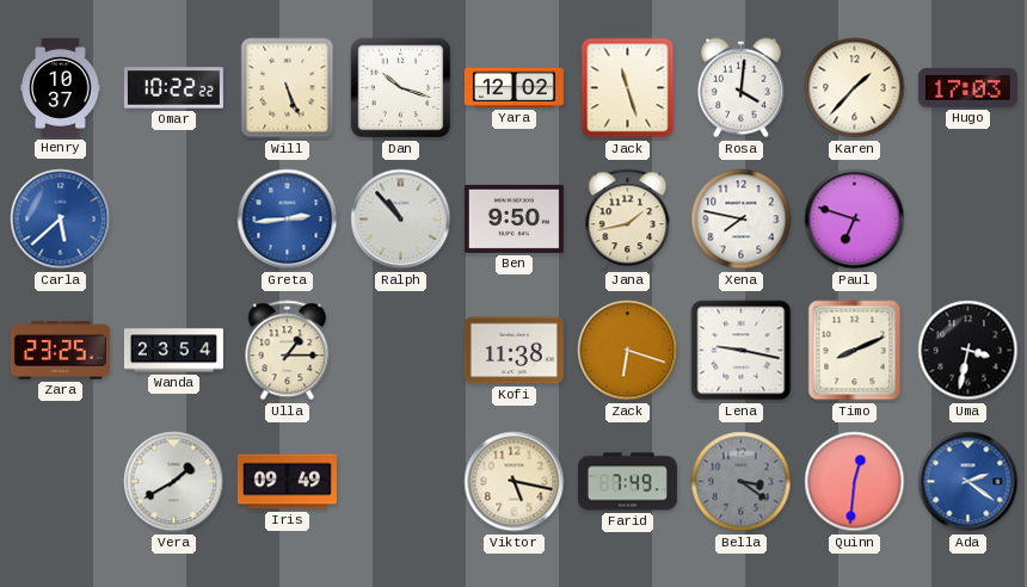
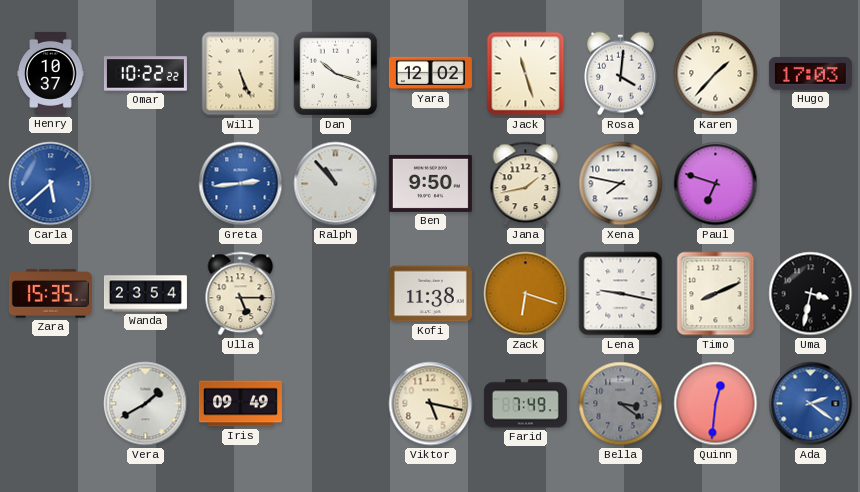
Zara: 23:25 -> 15:35 (50, 294)
Ulla: 1:15 -> 5:15 (241, 294)
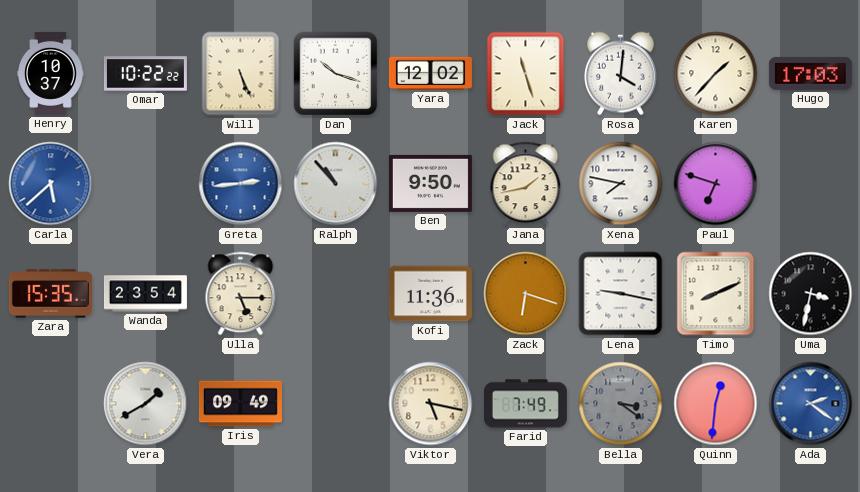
Kofi: 11:38 -> 11:36 (430, 294)
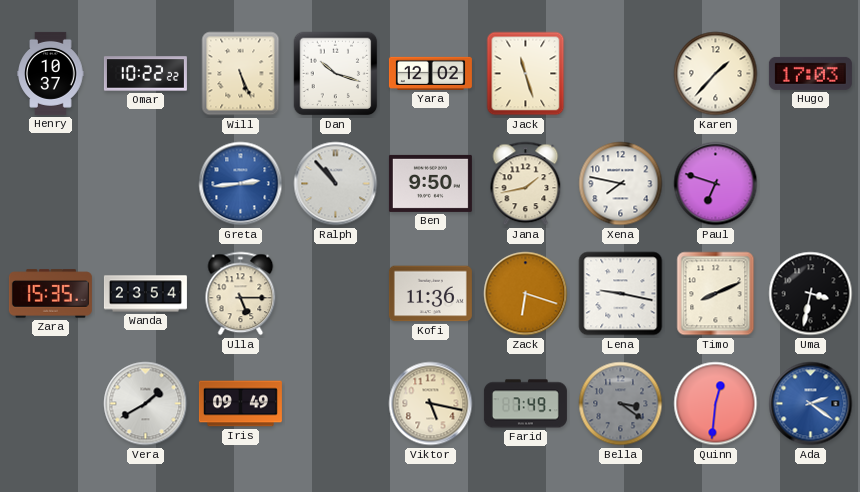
Rosa: 4:01 -> none (621, 74)
Carla: 5:38 -> none (51, 184)
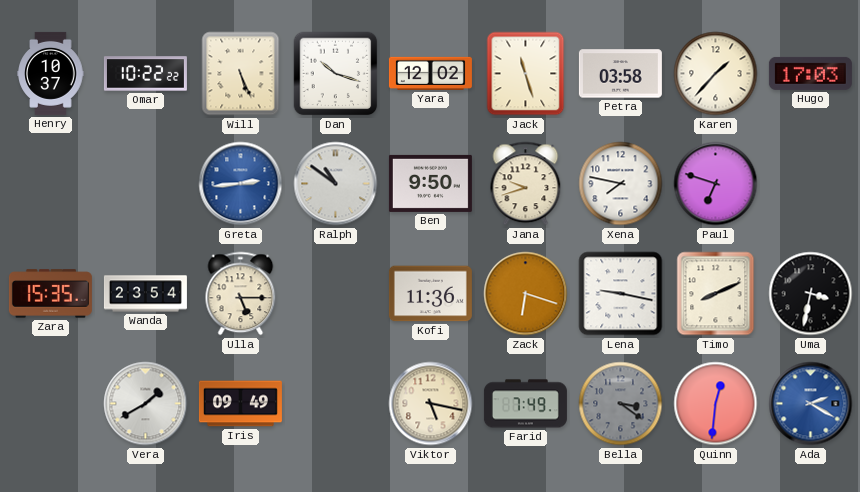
Petra: none -> 03:58 (620, 74)
Ralph: 10:53 -> 10:51 (336, 184)
Jana: 1:43 -> 9:42 (526, 184)
Ada: 2:21 -> 2:20 (811, 404)
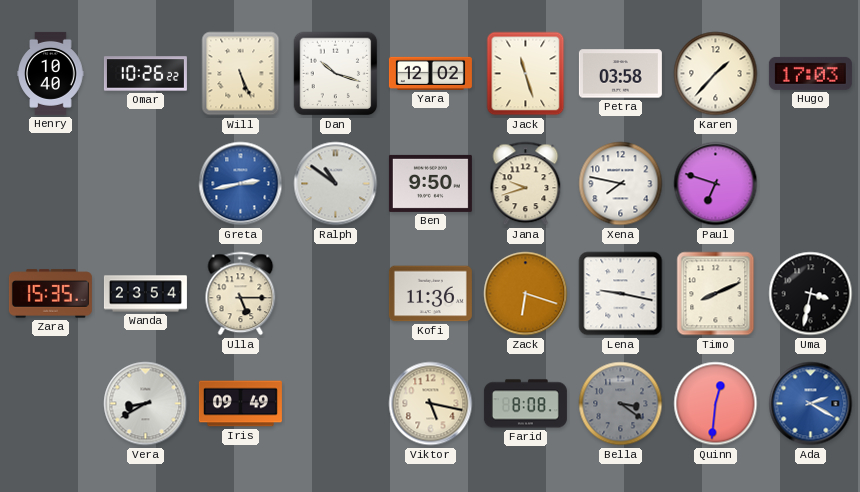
Henry: 10:37 -> 10:40 (51, 73)
Omar: 10:22 -> 10:26 (145, 74)
Greta: 2:44 -> 2:43 (241, 184)
Vera: 1:40 -> 8:40 (146, 404)
Farid: 7:49 -> 8:08 (525, 404)
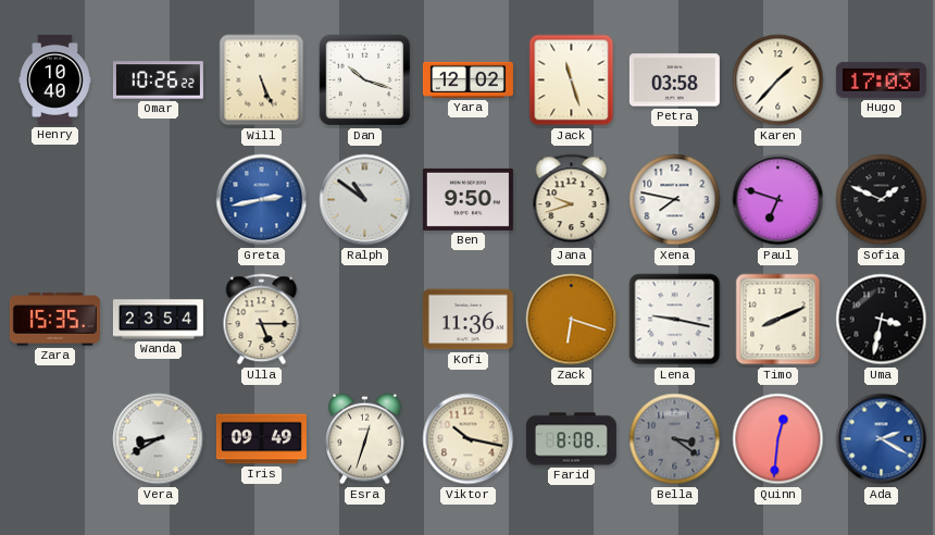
Sofia: none -> 1:49 (882, 200)
Esra: none -> 12:33 (365, 439)
Viktor: 5:17 -> 10:17 (469, 439)
